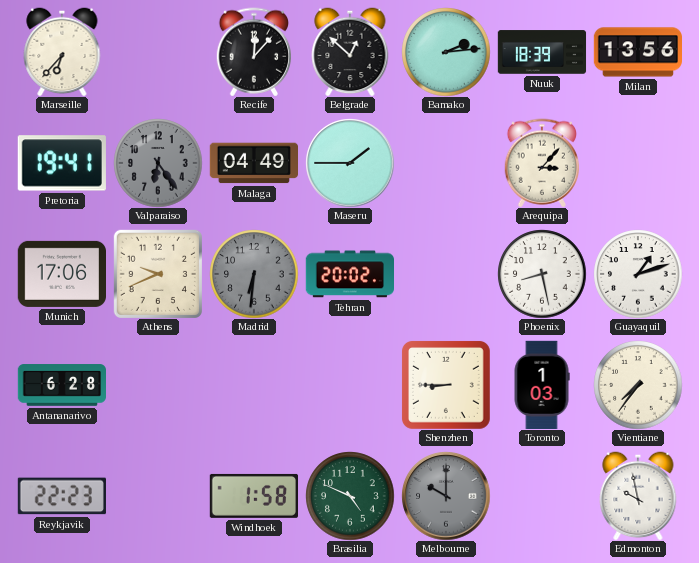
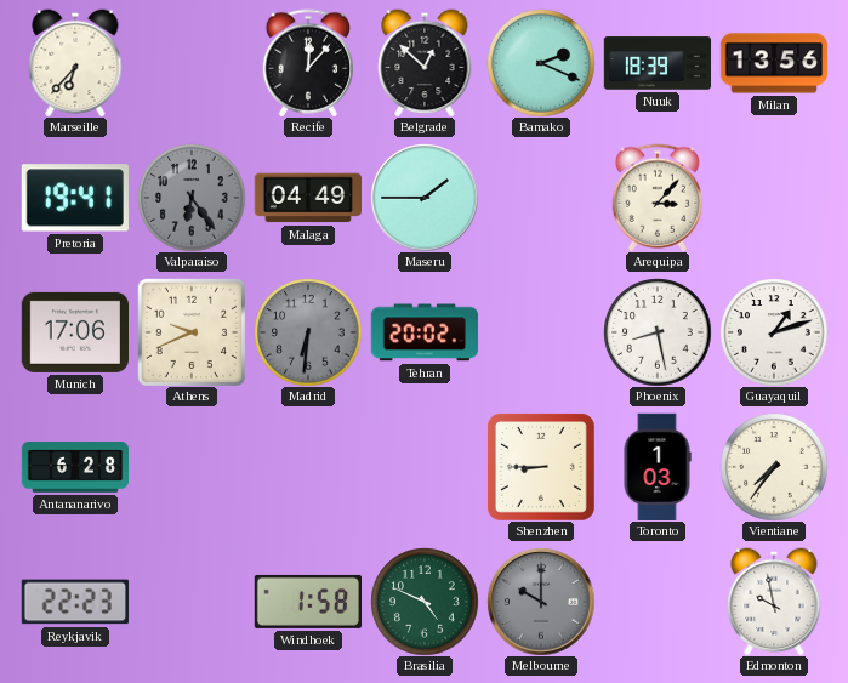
Bamako: 2:14 -> 2:19 (541, 63)
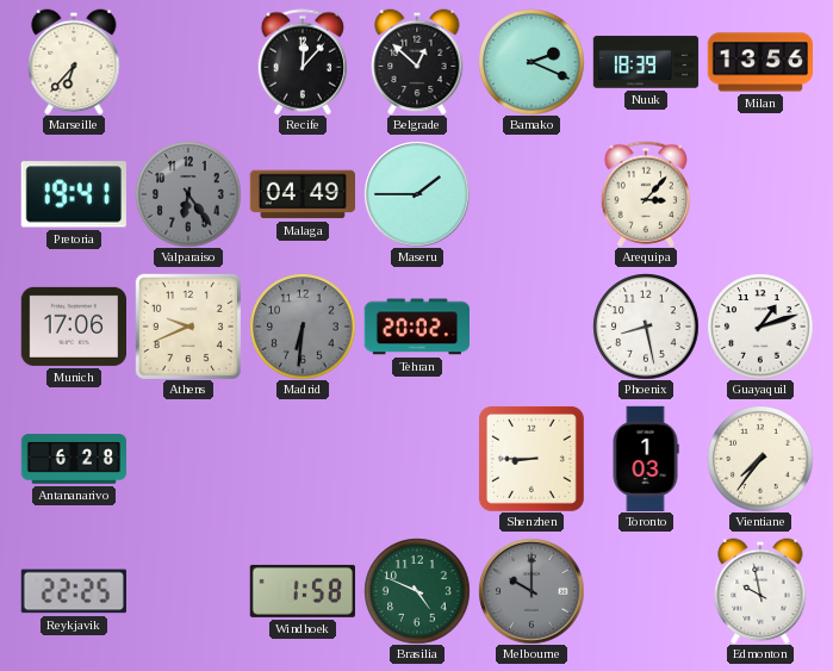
Reykjavik: 22:23 -> 22:25 (74, 591)
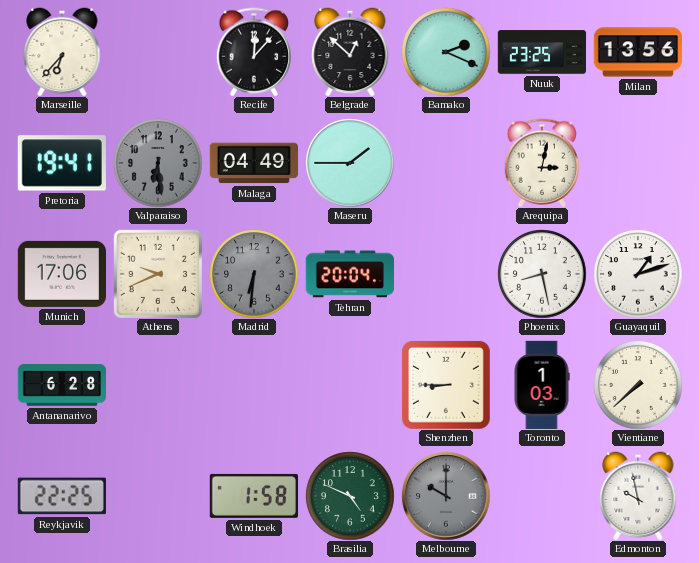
Nuuk: 18:39 -> 23:25 (542, 52)
Valparaiso: 6:24 -> 6:29 (158, 163)
Arequipa: 3:07 -> 3:02 (541, 163)
Tehran: 20:02 -> 20:04 (349, 274)
Vientiane: 7:36 -> 7:38 (638, 385)
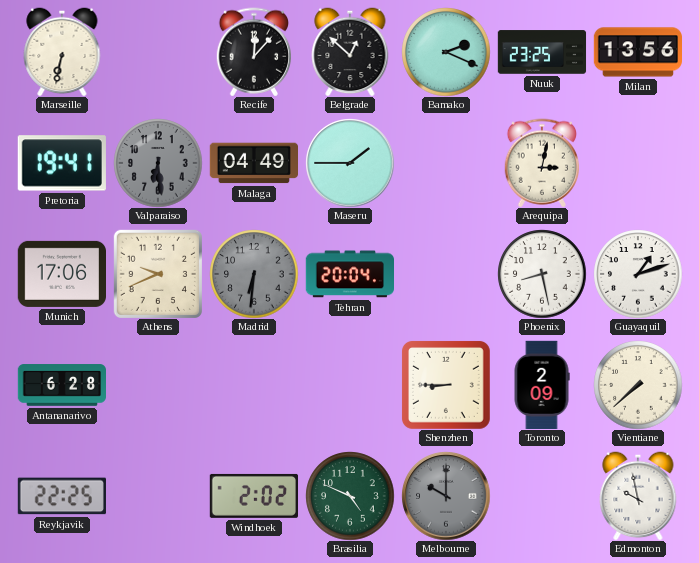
Marseille: 6:37 -> 6:32 (62, 52)
Toronto: 1:03 -> 2:09 (542, 384)
Windhoek: 1:58 -> 2:02 (253, 496)
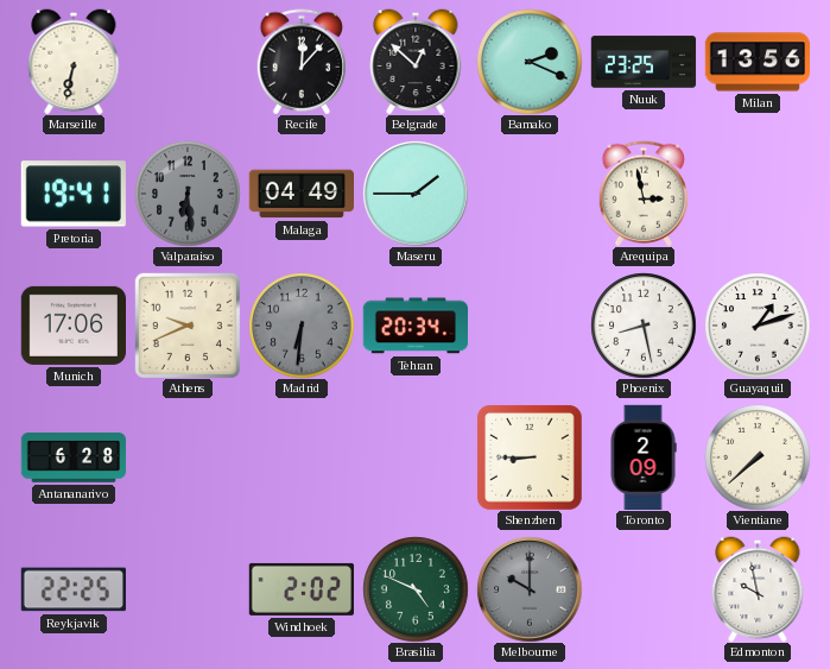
Arequipa: 3:02 -> 2:58 (642, 194)
Tehran: 20:04 -> 20:34 (414, 326)
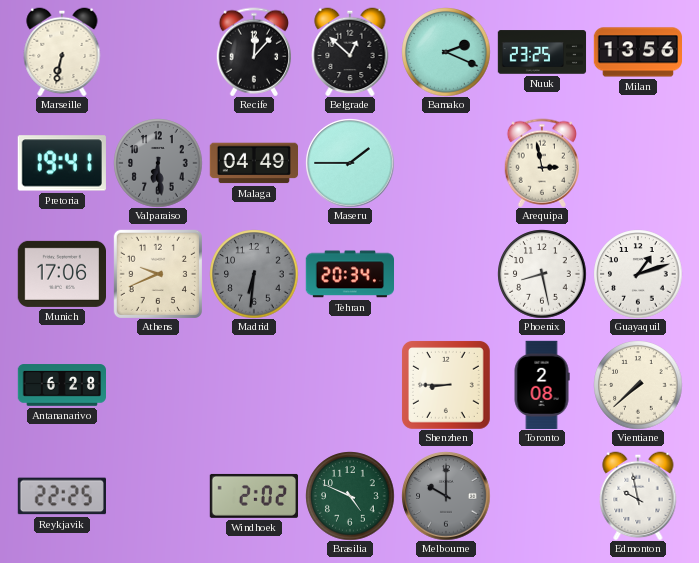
Toronto: 2:09 -> 2:08 (542, 384)
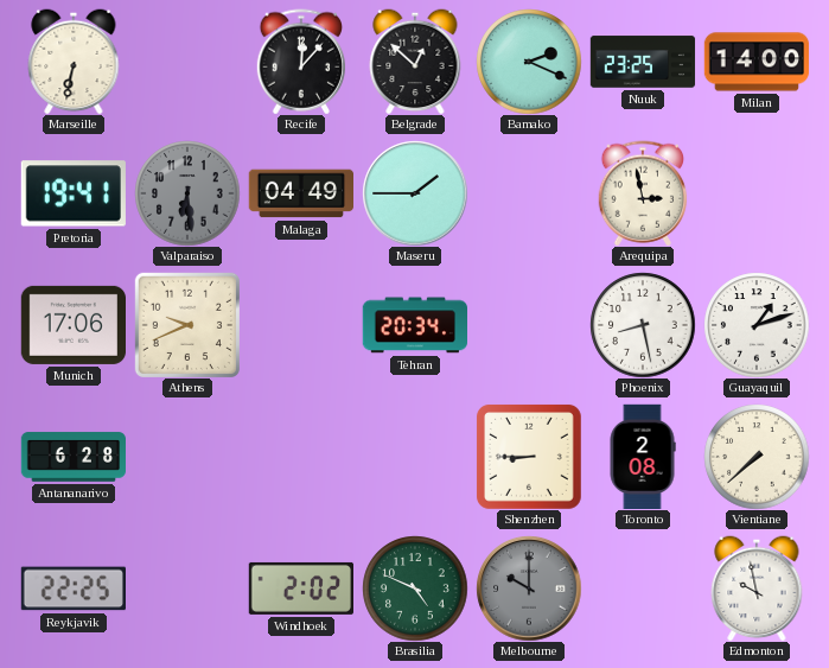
Milan: 13:56 -> 14:00 (755, 62)
Madrid: 6:31 -> none (254, 274)
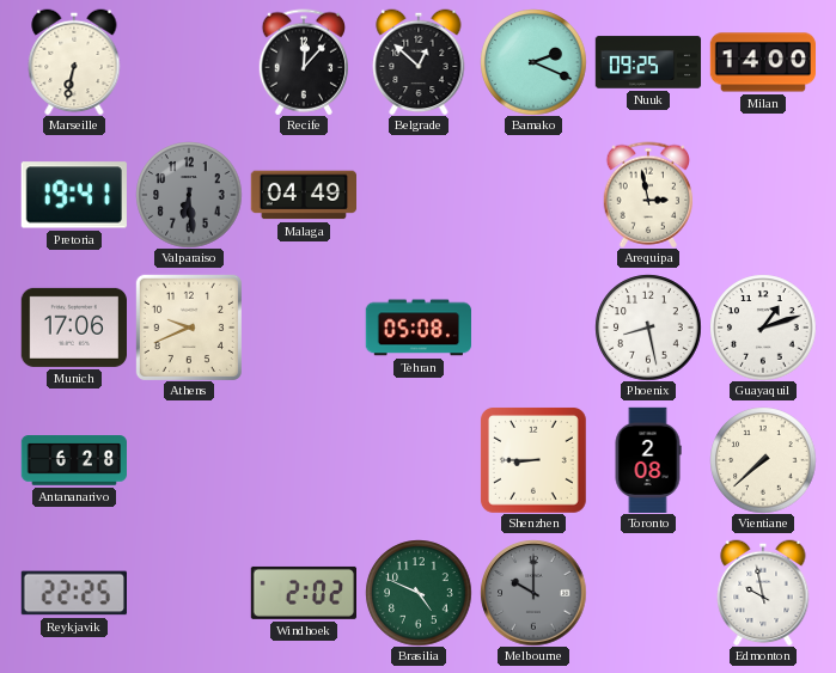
Nuuk: 23:25 -> 09:25 (648, 62)
Maseru: 1:45 -> none (415, 193)
Tehran: 20:34 -> 05:08 (417, 328)
